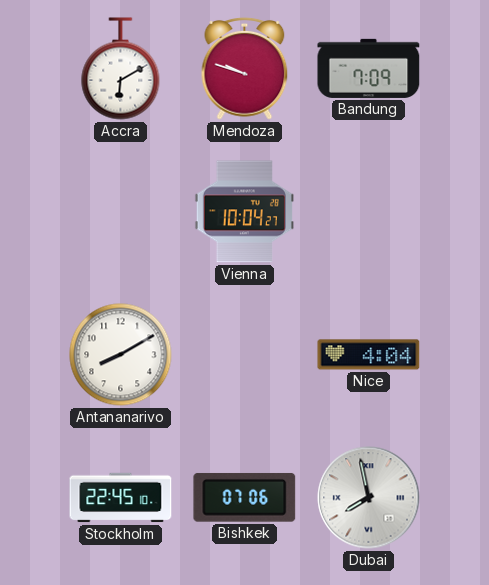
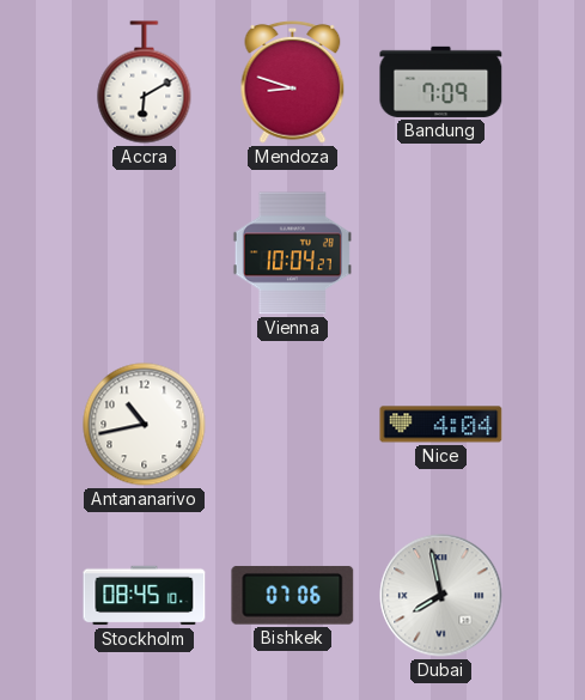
Mendoza: 9:48 -> 8:48 (293, 83)
Antananarivo: 8:10 -> 10:43 (145, 425)
Stockholm: 22:45 -> 08:45 (145, 596)
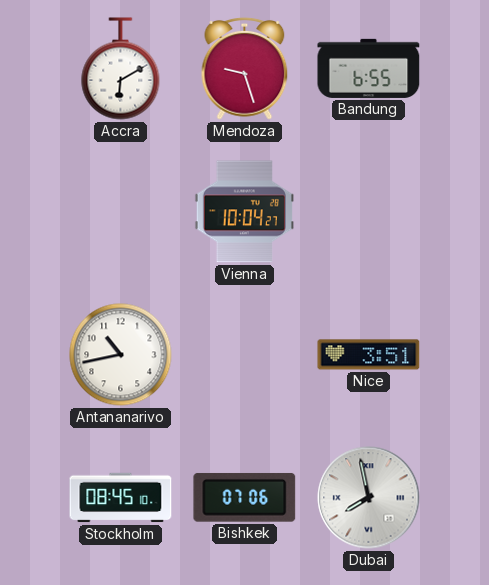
Mendoza: 8:48 -> 9:27 (245, 69)
Bandung: 7:09 -> 6:55 (369, 68)
Nice: 4:04 -> 3:51 (369, 355)
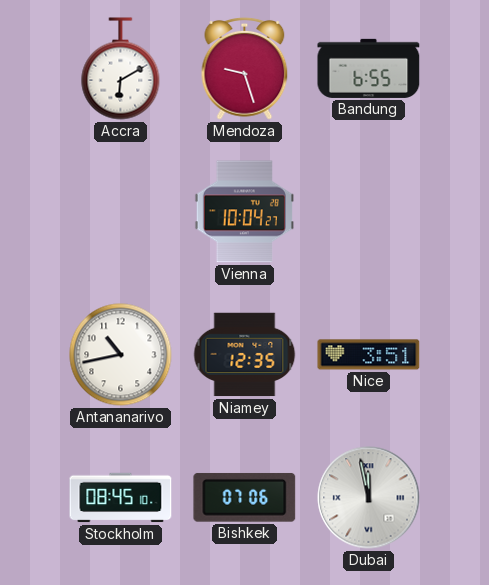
Niamey: none -> 12:35 (245, 355)
Dubai: 7:58 -> 11:58 (369, 498)
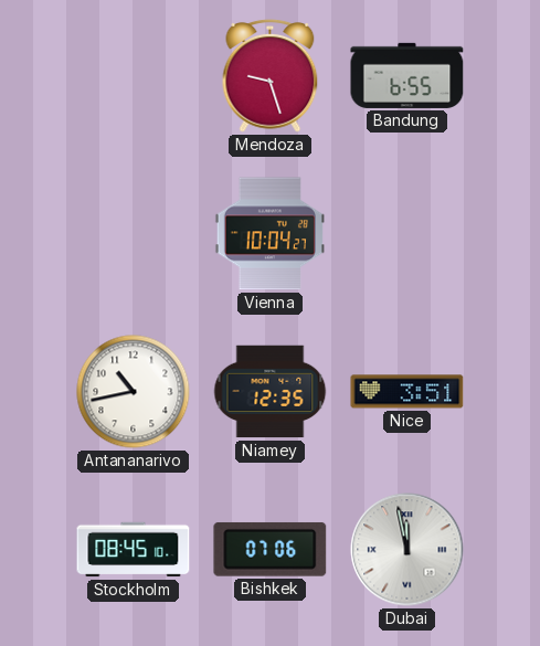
Accra: 6:10 -> none (121, 69)
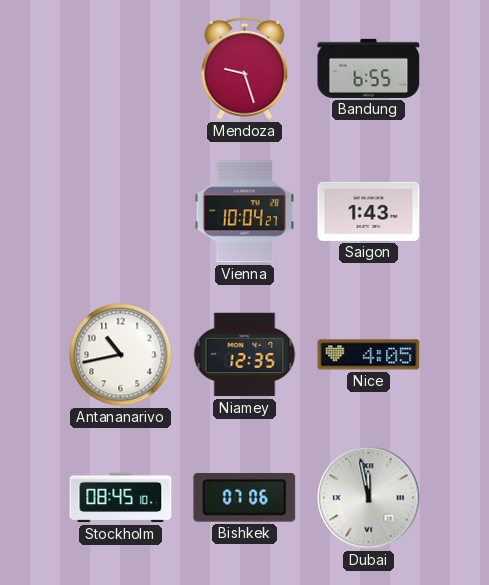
Saigon: none -> 1:43 (369, 211)
Nice: 3:51 -> 4:05 (369, 355)
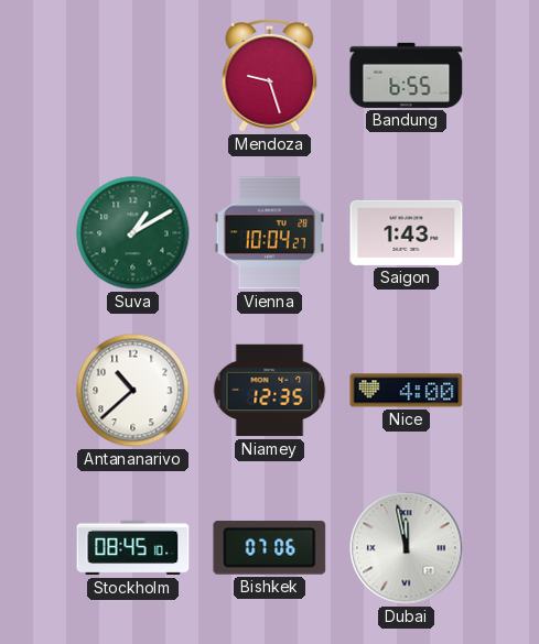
Suva: none -> 1:10 (133, 233)
Antananarivo: 10:43 -> 10:38 (133, 391)
Nice: 4:05 -> 4:00 (407, 391)
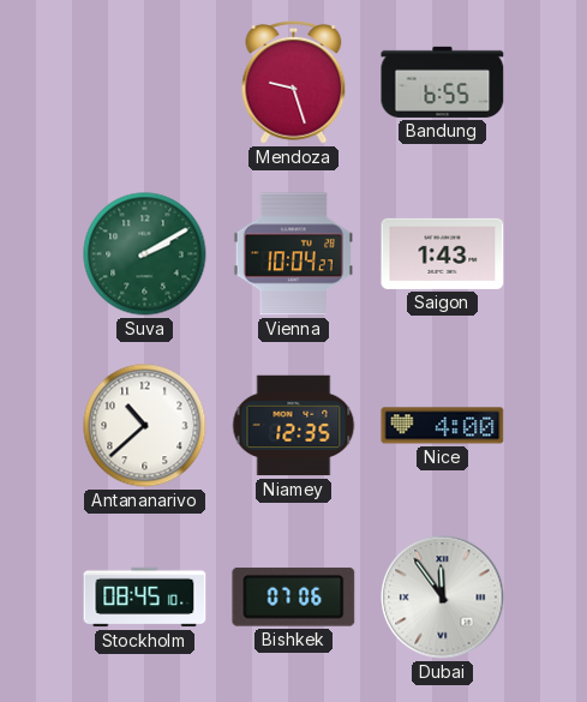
Suva: 1:10 -> 2:10 (145, 254)
Dubai: 11:58 -> 11:54 (443, 598)
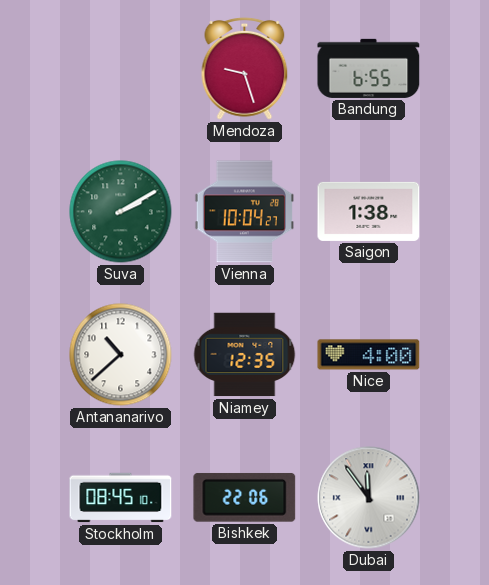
Saigon: 1:43 -> 1:38 (369, 211)
Bishkek: 07:06 -> 22:06 (245, 497)
